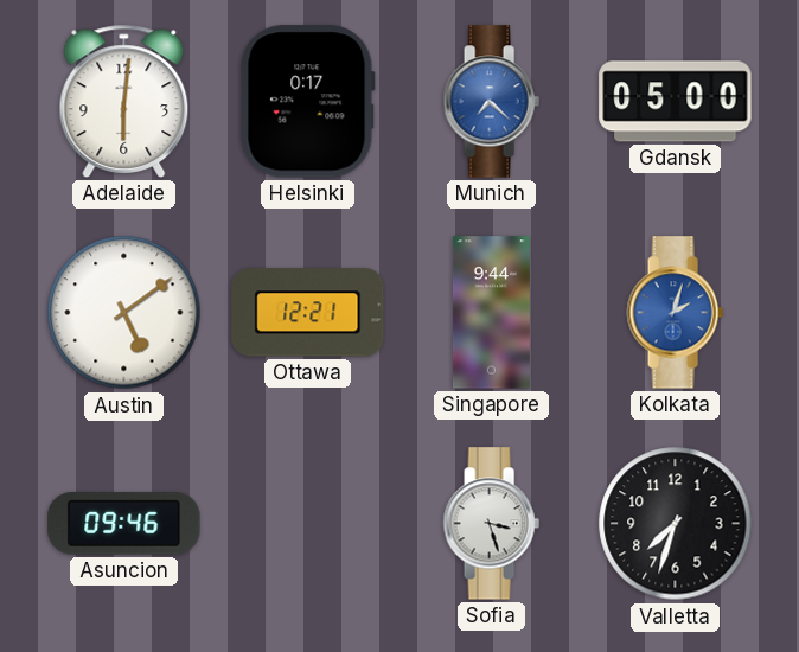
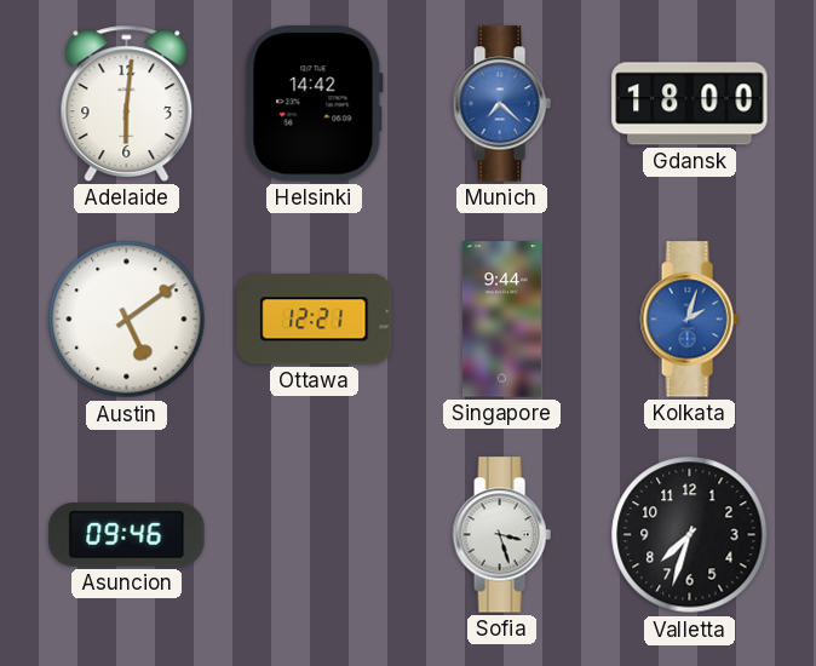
Helsinki: 0:17 -> 14:42 (314, 104)
Gdansk: 05:00 -> 18:00 (690, 104)
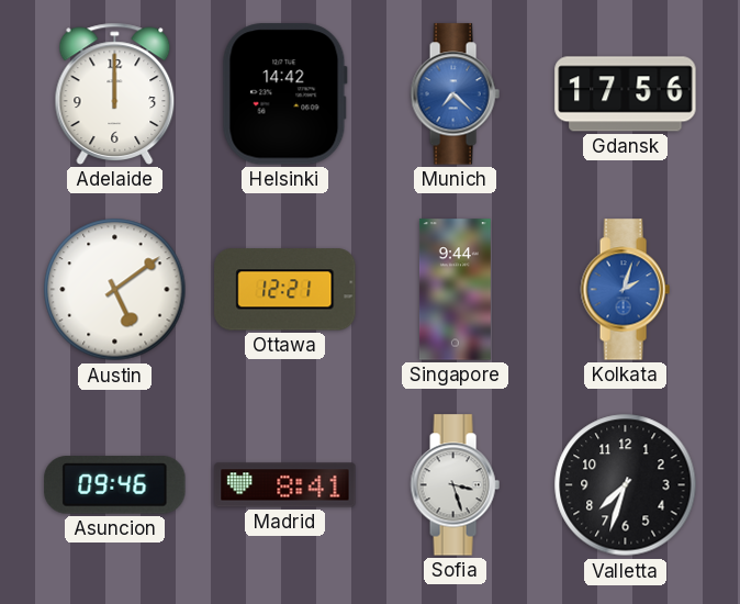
Adelaide: 6:01 -> 12:00 (115, 93)
Gdansk: 18:00 -> 17:56 (626, 94)
Madrid: none -> 8:41 (285, 485)
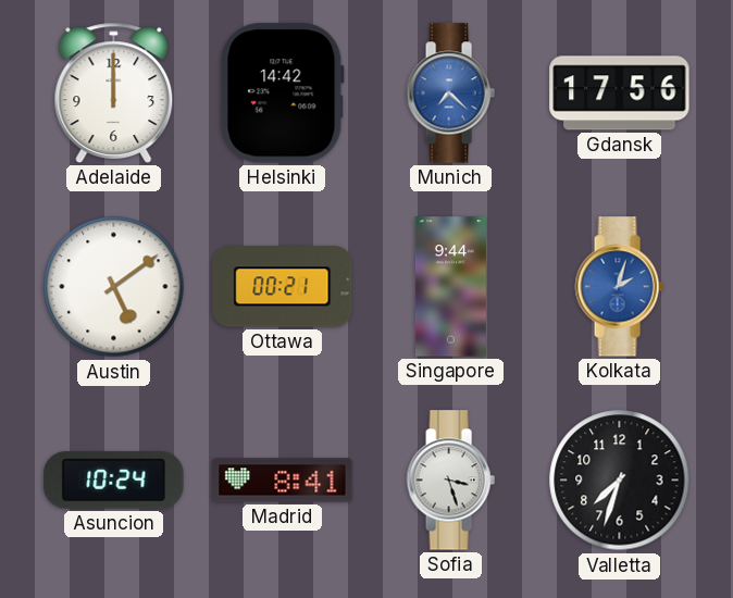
Ottawa: 12:21 -> 00:21 (283, 287)
Asuncion: 09:46 -> 10:24 (114, 481)
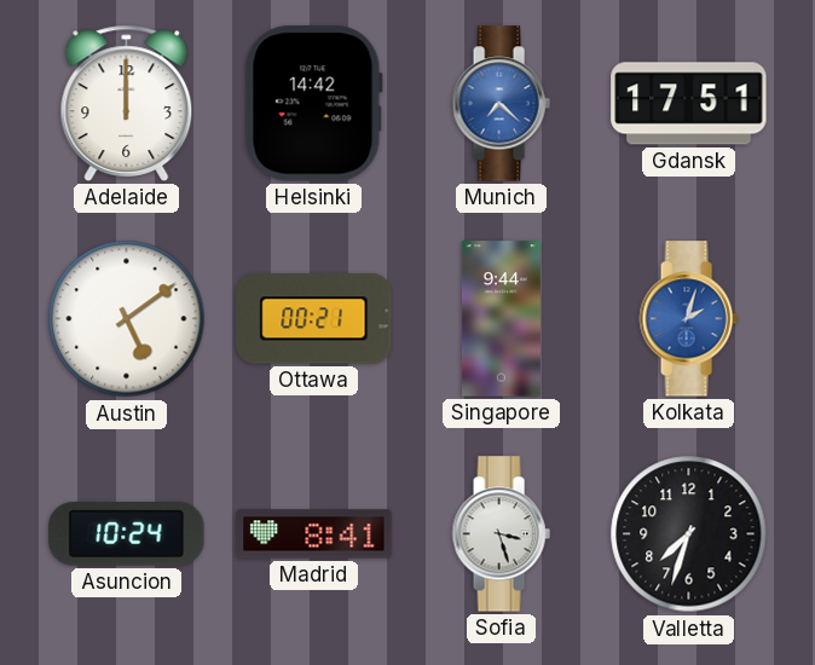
Gdansk: 17:56 -> 17:51 (689, 104)
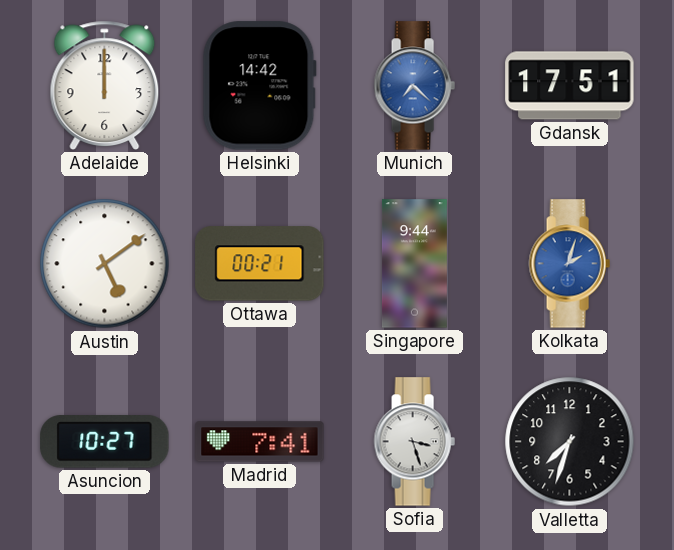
Asuncion: 10:24 -> 10:27 (105, 442)
Madrid: 8:41 -> 7:41 (260, 442)
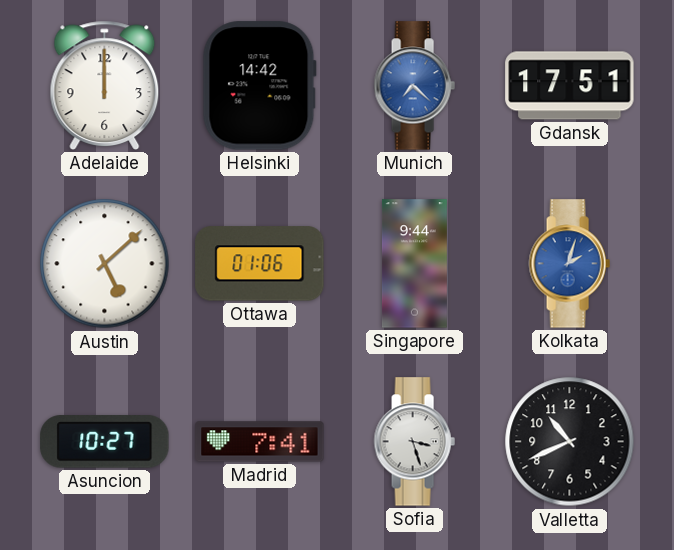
Austin: 5:09 -> 5:08 (105, 264)
Ottawa: 00:21 -> 01:06 (260, 264)
Valletta: 7:33 -> 10:41 (570, 442)
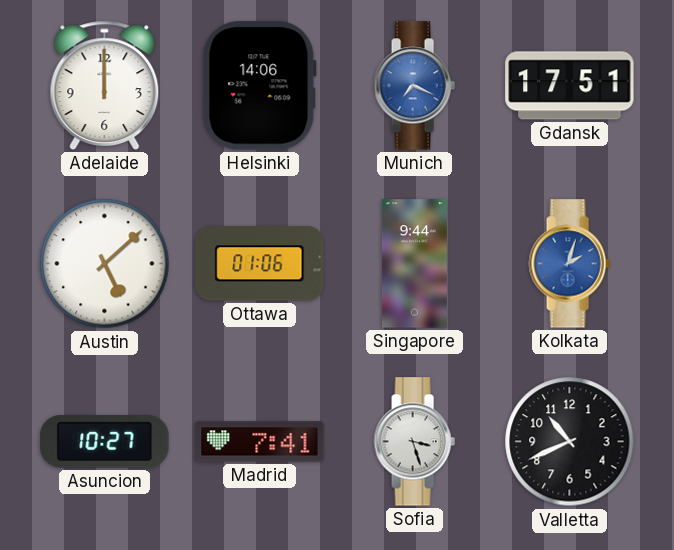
Helsinki: 14:42 -> 14:06 (259, 86)
Munich: 7:22 -> 7:19 (414, 86)
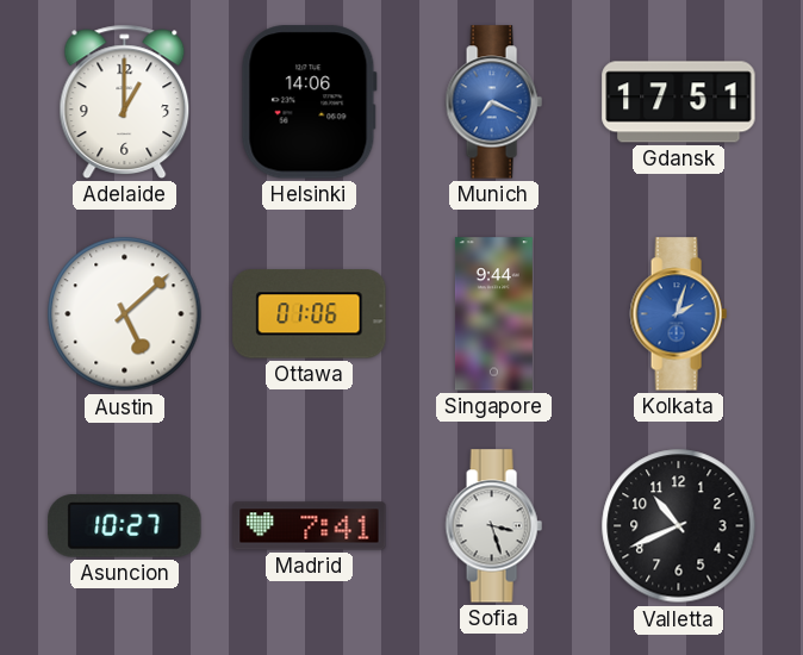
Adelaide: 12:00 -> 1:00 (125, 101)
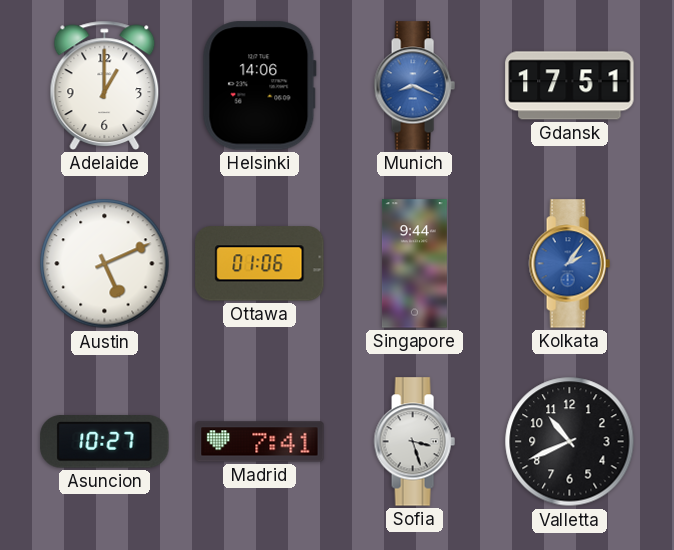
Munich: 7:19 -> 8:19 (414, 86)
Austin: 5:08 -> 5:11 (105, 264)
Kolkata: 2:03 -> 2:06 (569, 264)
